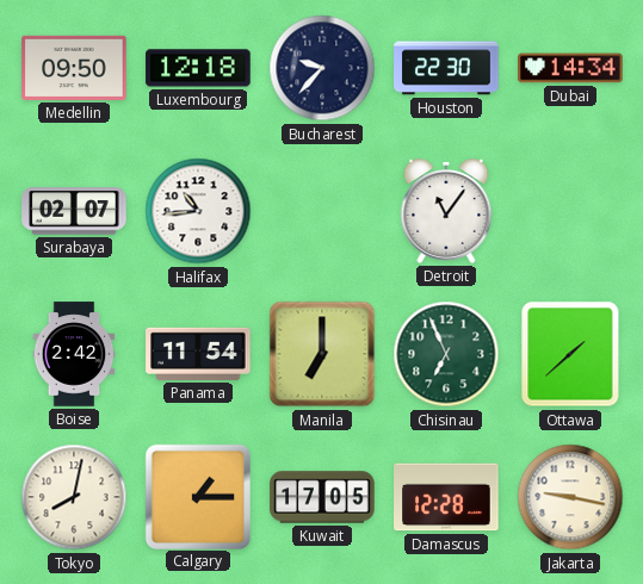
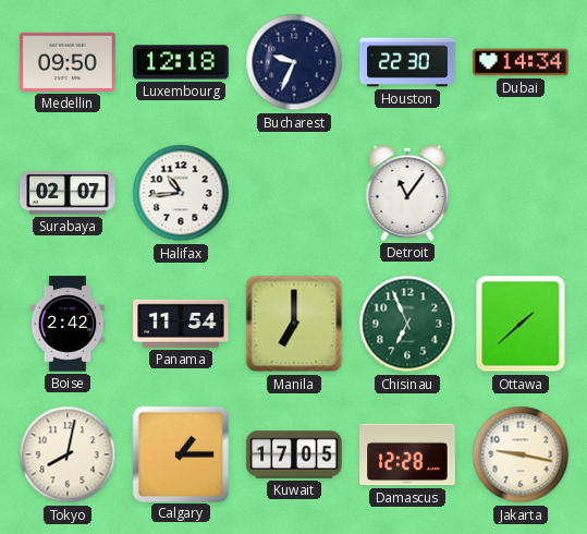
Bucharest: 9:37 -> 9:34 (294, 62)
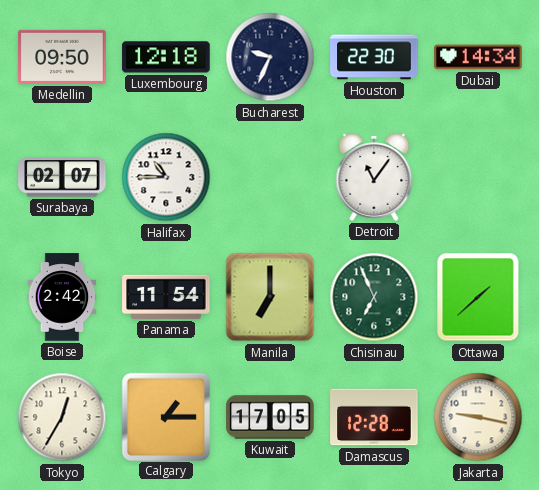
Halifax: 10:44 -> 10:45 (166, 177)
Tokyo: 8:02 -> 12:35 (62, 417)
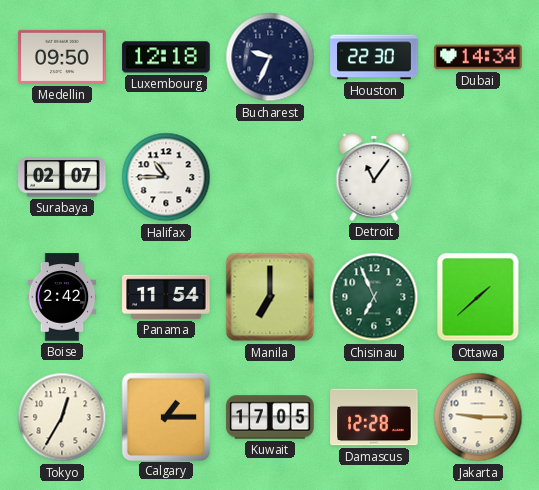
Jakarta: 9:17 -> 9:15 (478, 417)
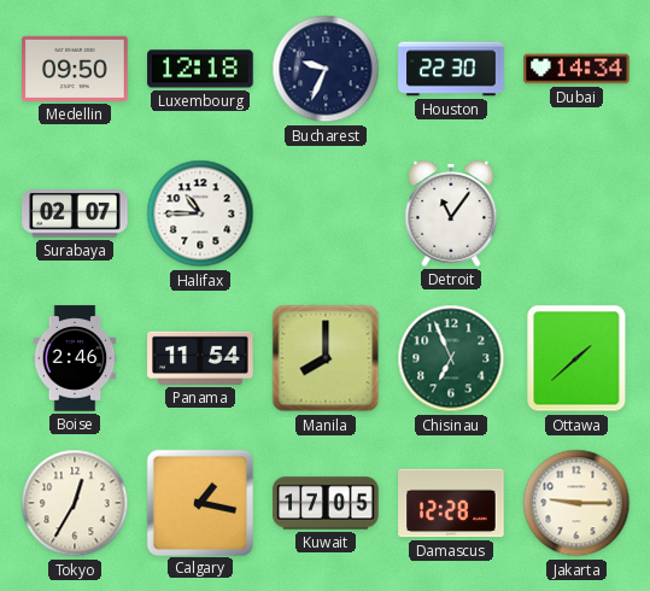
Boise: 2:42 -> 2:46 (75, 358)
Manila: 7:00 -> 8:00 (326, 358)
Calgary: 1:15 -> 1:17 (199, 502)
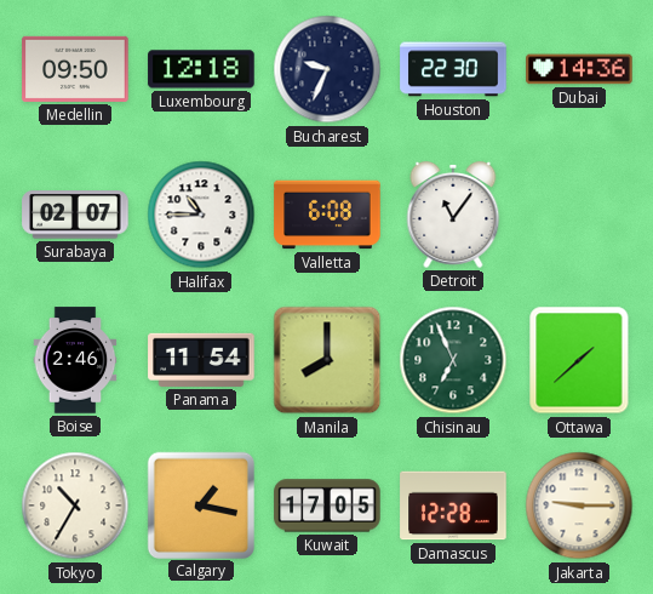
Dubai: 14:34 -> 14:36 (579, 69)
Valletta: none -> 6:08 (327, 215)
Tokyo: 12:35 -> 10:35 (75, 506)
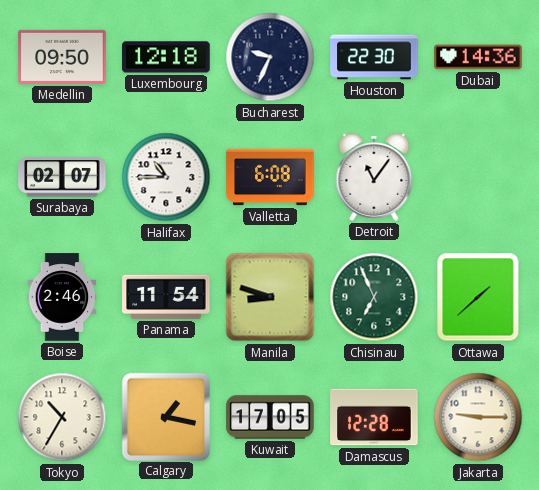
Manila: 8:00 -> 8:48 (270, 297)
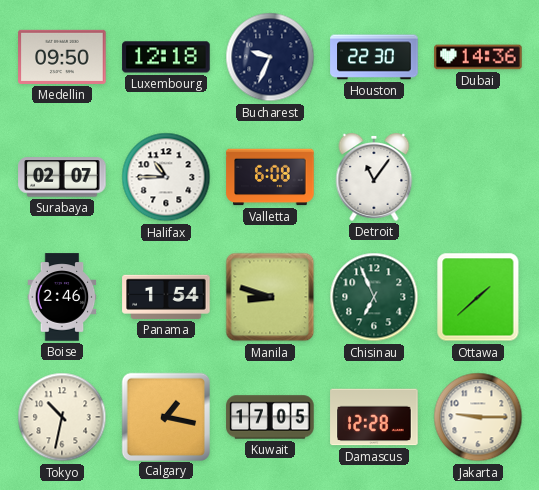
Panama: 11:54 -> 1:54 (166, 297)
Tokyo: 10:35 -> 10:32 (62, 417)
